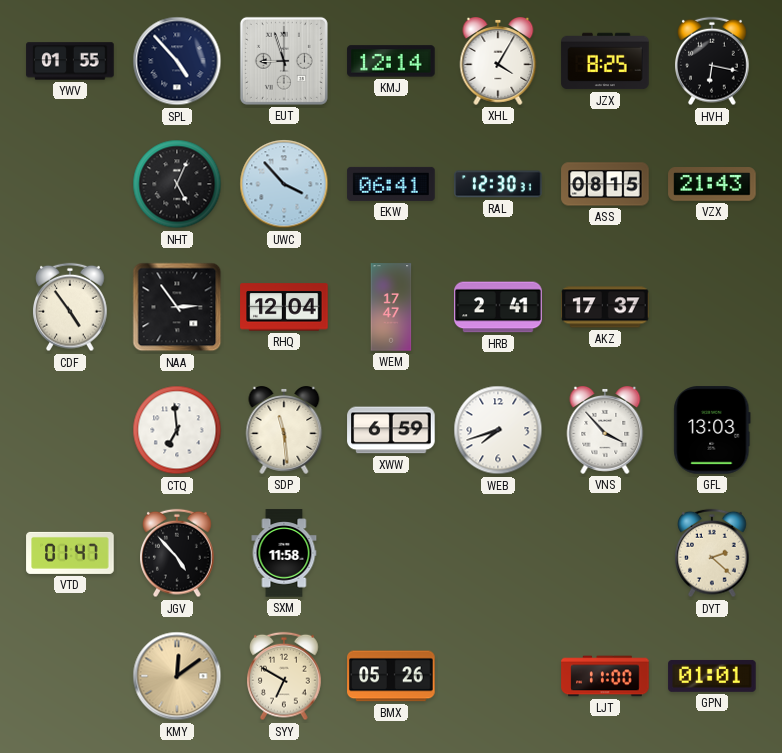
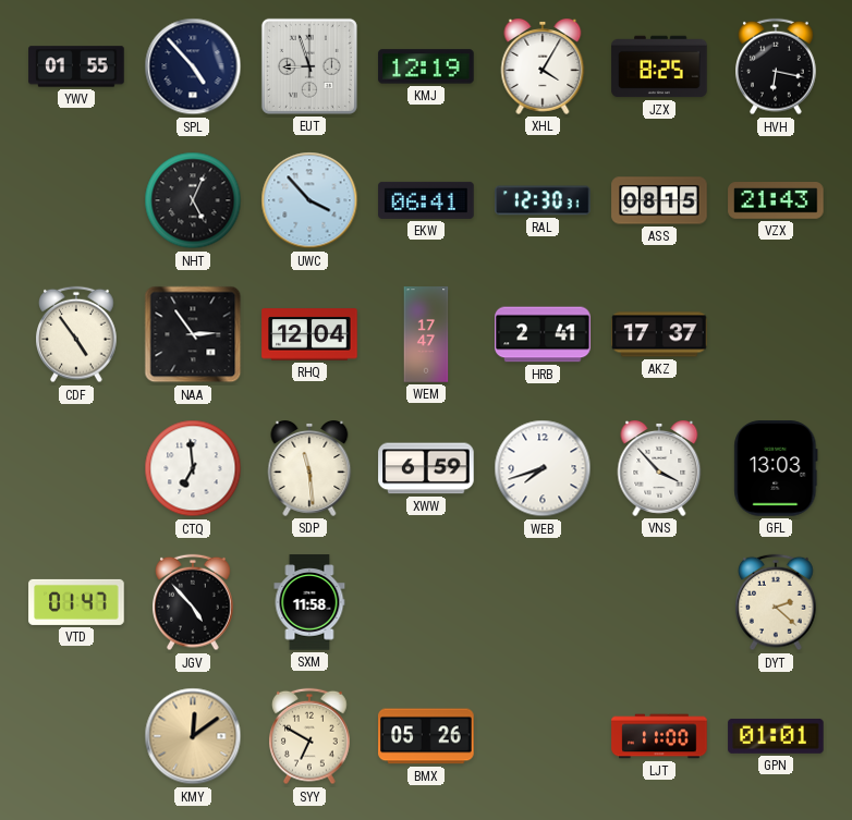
KMJ: 12:14 -> 12:19 (426, 66)
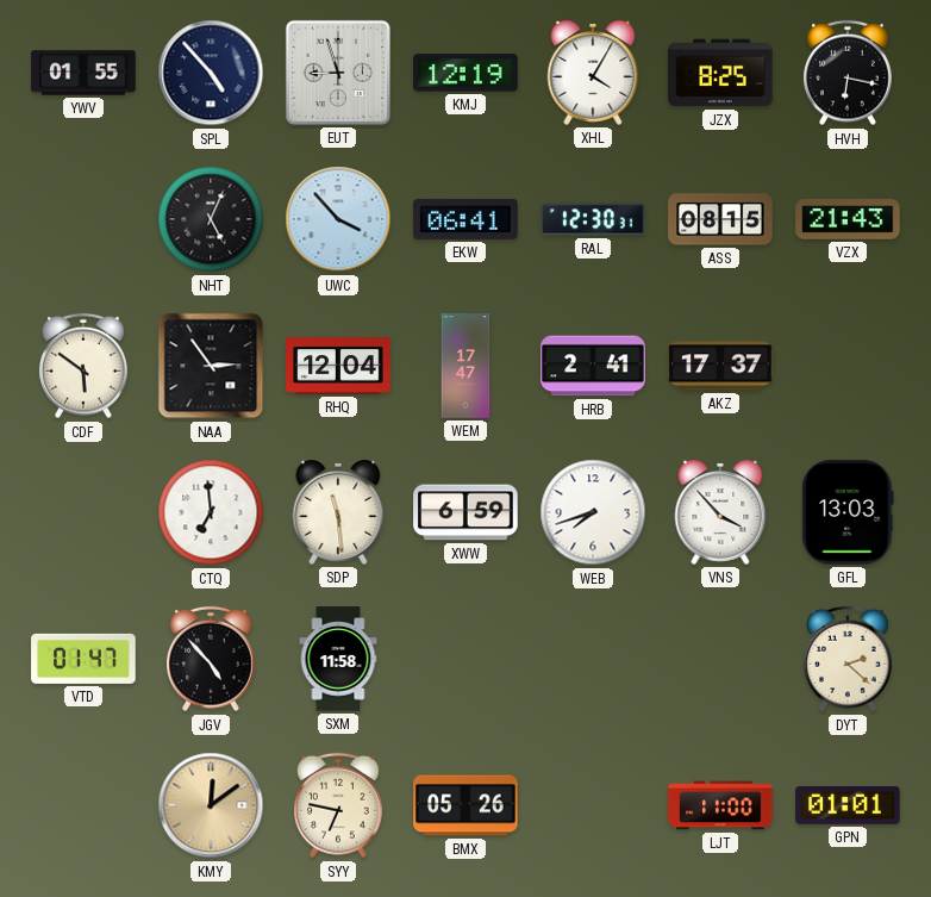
CDF: 4:54 -> 5:51 (85, 366)
SYY: 6:50 -> 6:47 (339, 805)
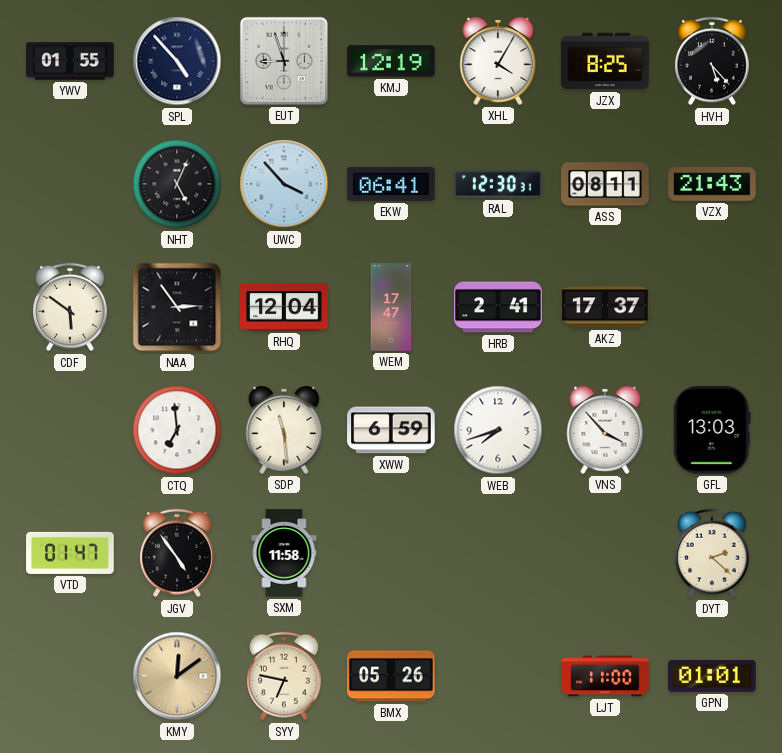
HVH: 6:17 -> 5:23 (713, 61)
ASS: 08:15 -> 08:11 (605, 184)
JGV: 4:53 -> 4:54 (178, 553)
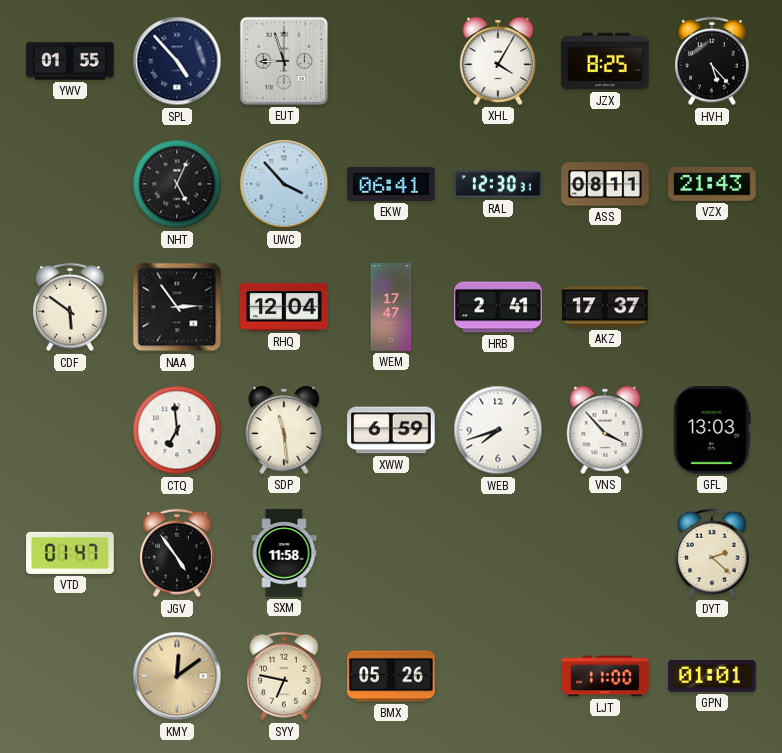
KMJ: 12:19 -> none (391, 61)
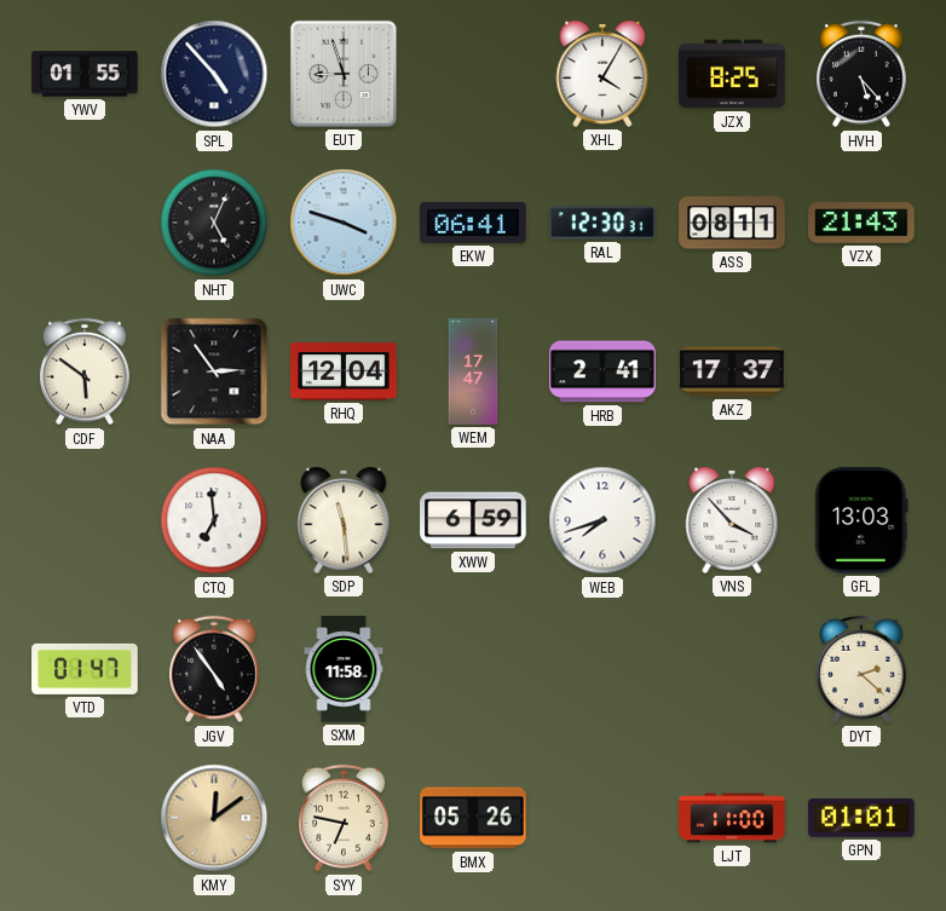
UWC: 3:53 -> 3:48 (344, 223)
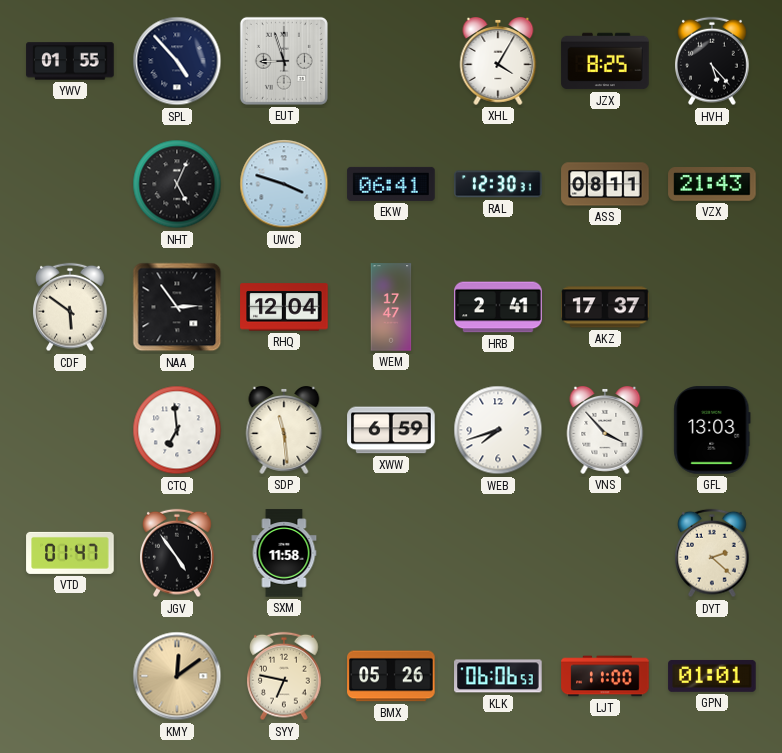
KLK: none -> 06:06 (498, 676)
